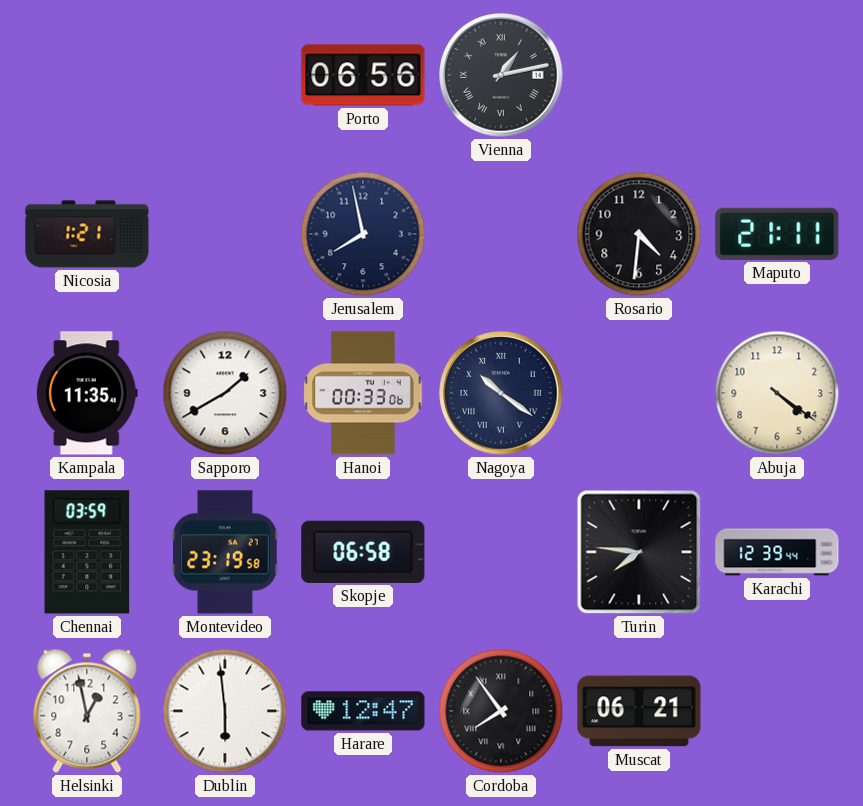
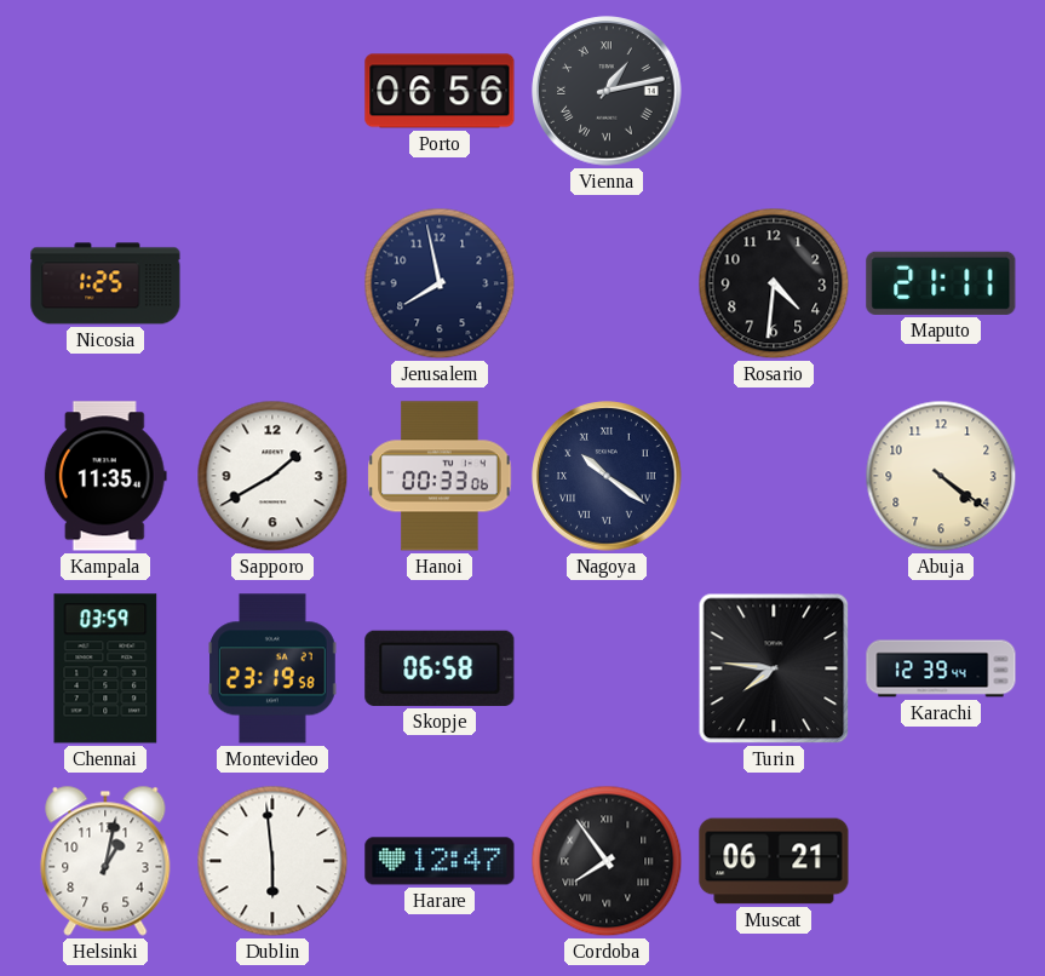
Nicosia: 1:21 -> 1:25 (105, 283)
Helsinki: 12:58 -> 1:02 (105, 861)
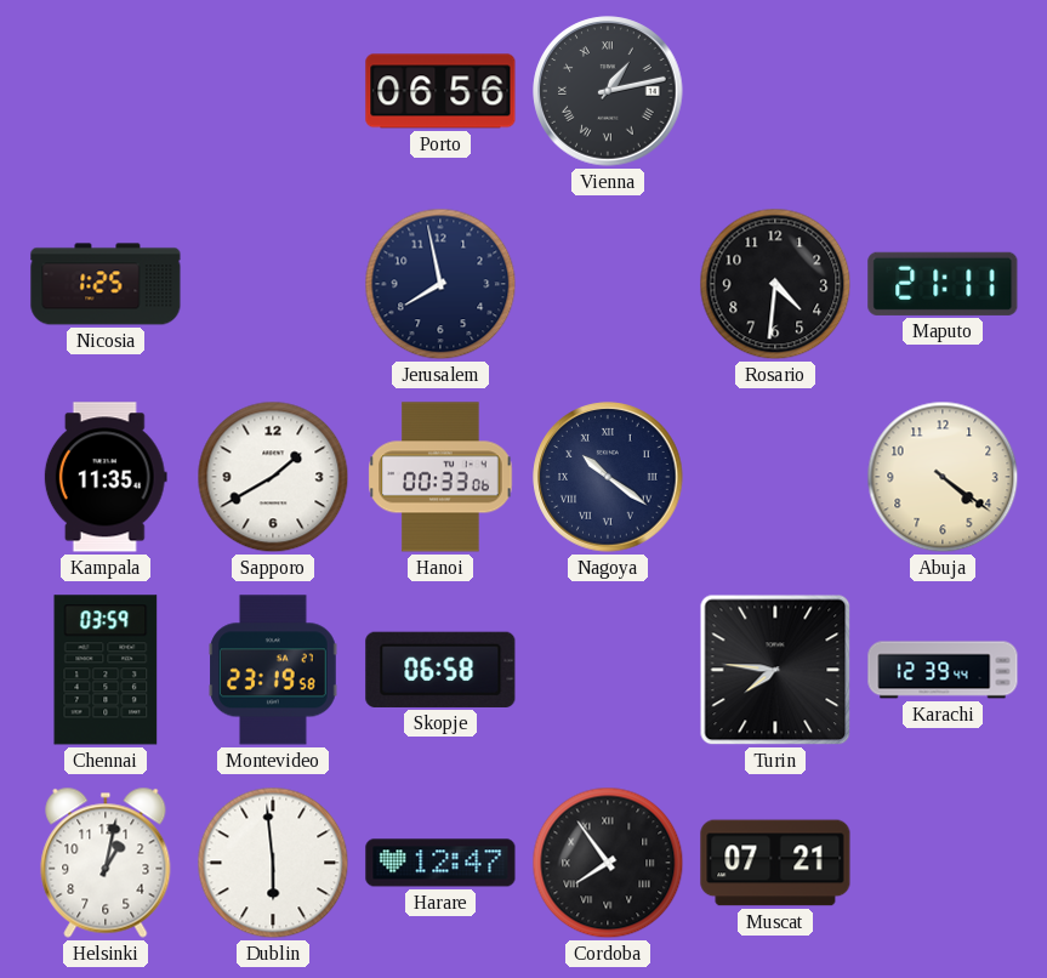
Muscat: 06:21 -> 07:21 (775, 863)
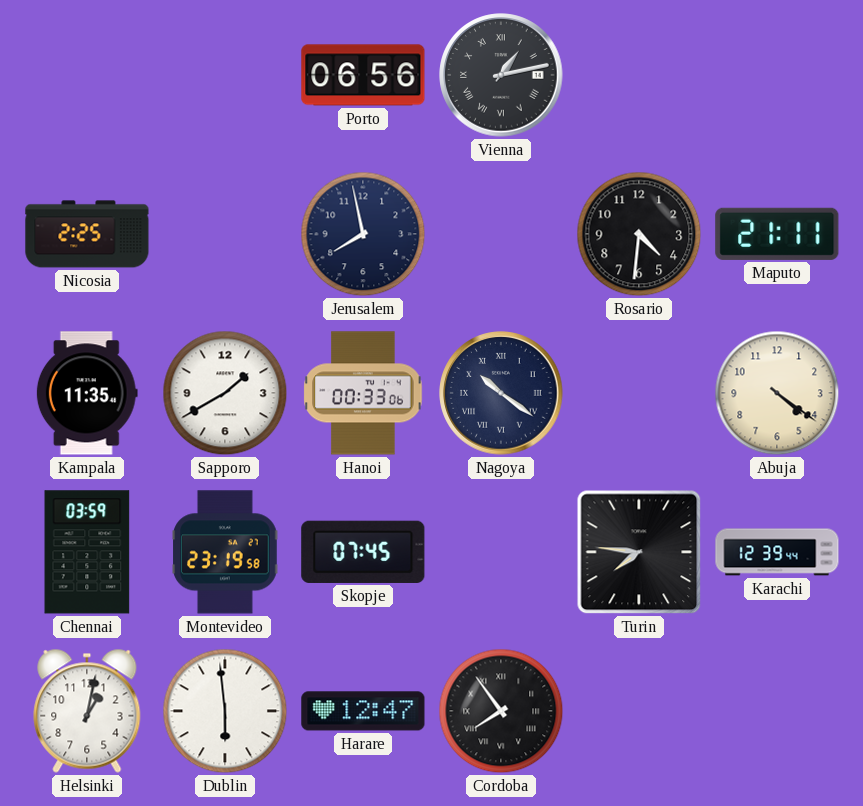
Nicosia: 1:25 -> 2:25 (87, 234)
Skopje: 06:58 -> 07:45 (363, 552)
Muscat: 07:21 -> none (775, 863)
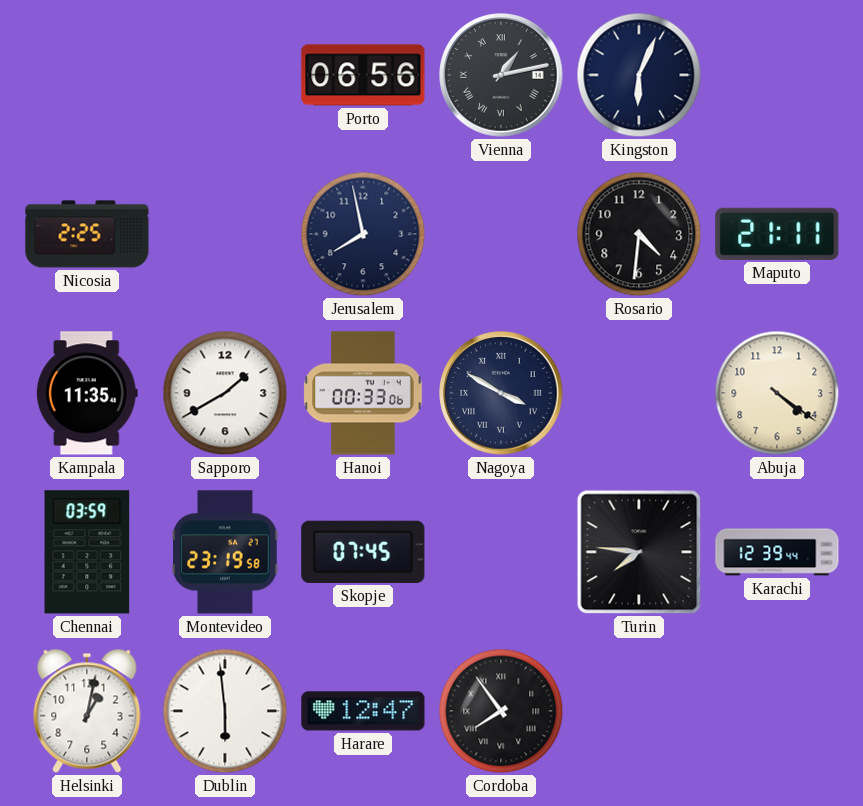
Kingston: none -> 6:04 (639, 75)
Nagoya: 10:21 -> 3:50 (501, 393)
